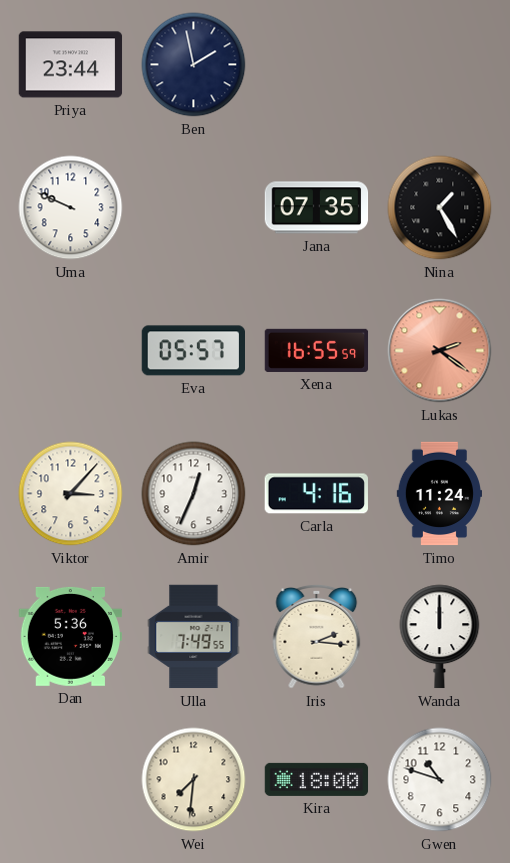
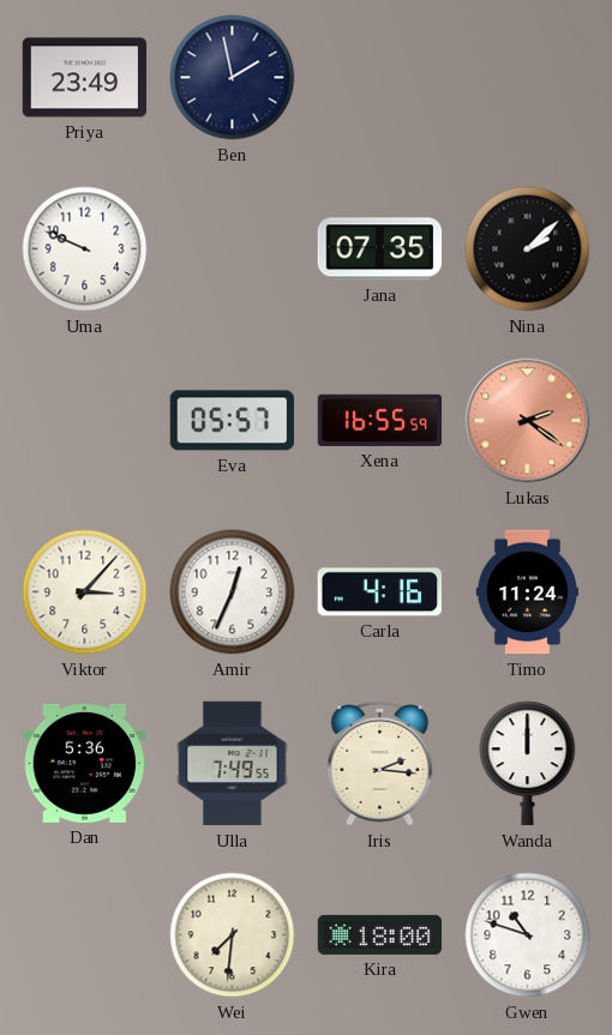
Priya: 23:44 -> 23:49 (85, 78)
Nina: 1:25 -> 2:08 (528, 249)
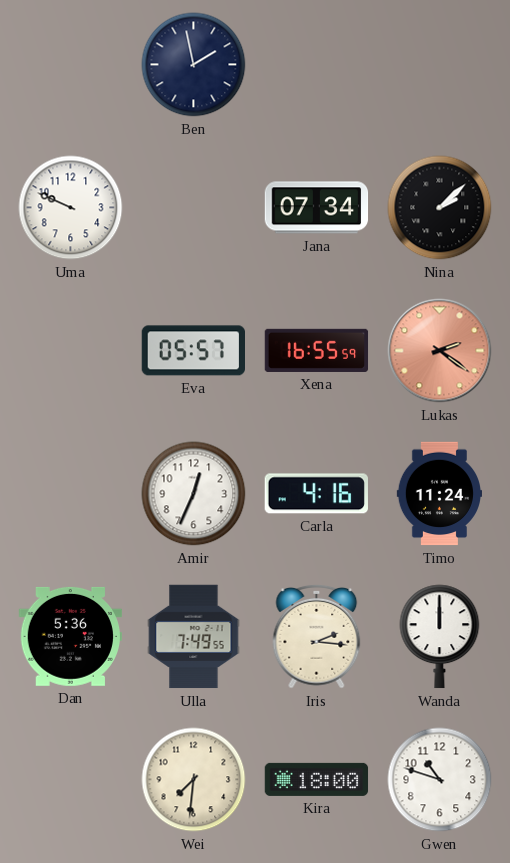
Priya: 23:49 -> none (85, 78)
Jana: 07:35 -> 07:34 (317, 208)
Viktor: 3:07 -> none (85, 592)
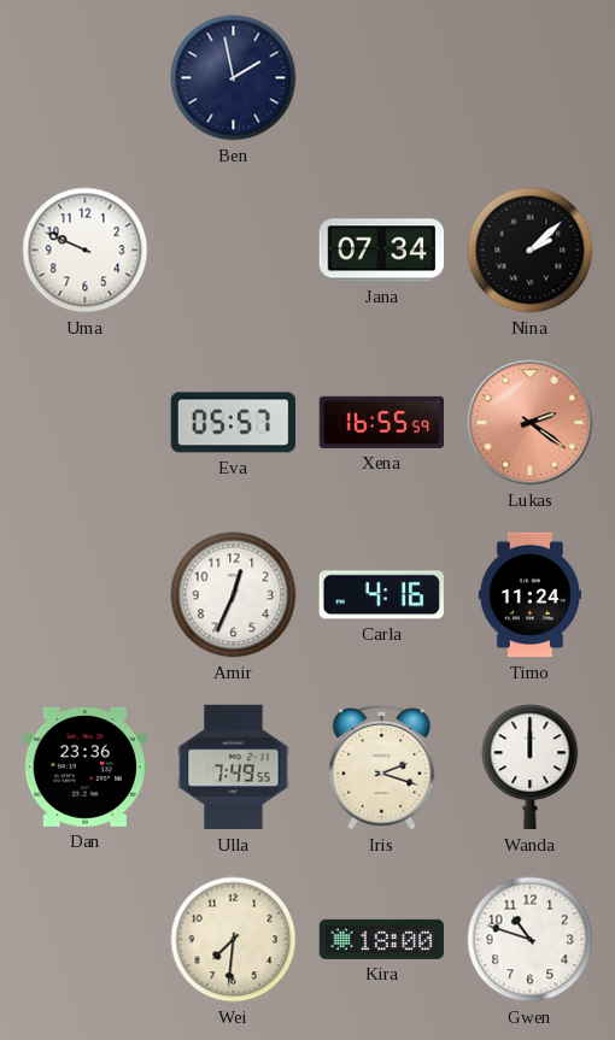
Dan: 5:36 -> 23:36 (84, 766)
Iris: 2:16 -> 2:18 (382, 766)
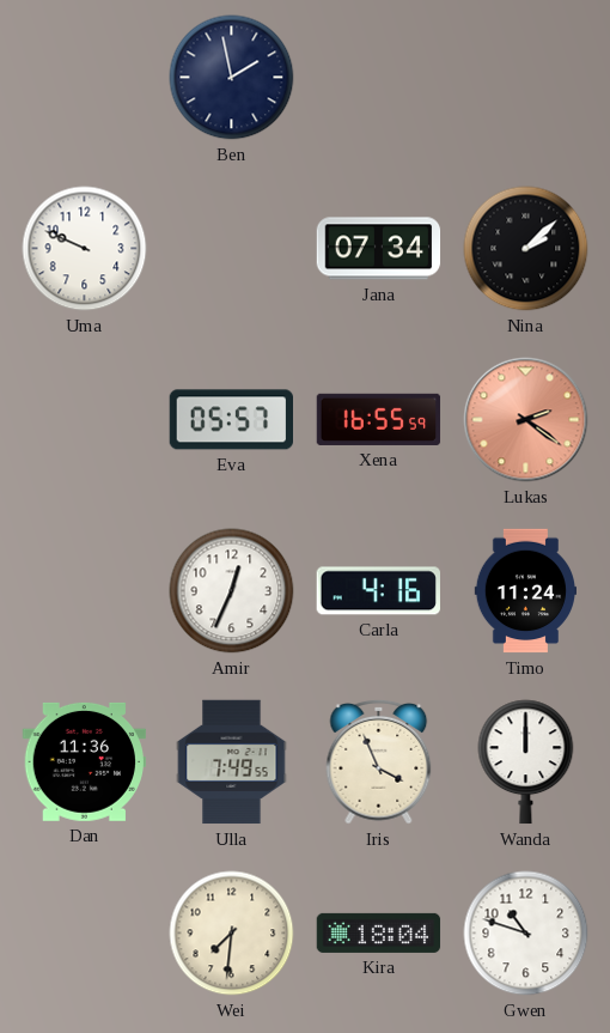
Dan: 23:36 -> 11:36 (84, 761)
Iris: 2:18 -> 3:56 (379, 761)
Kira: 18:00 -> 18:04 (379, 932)
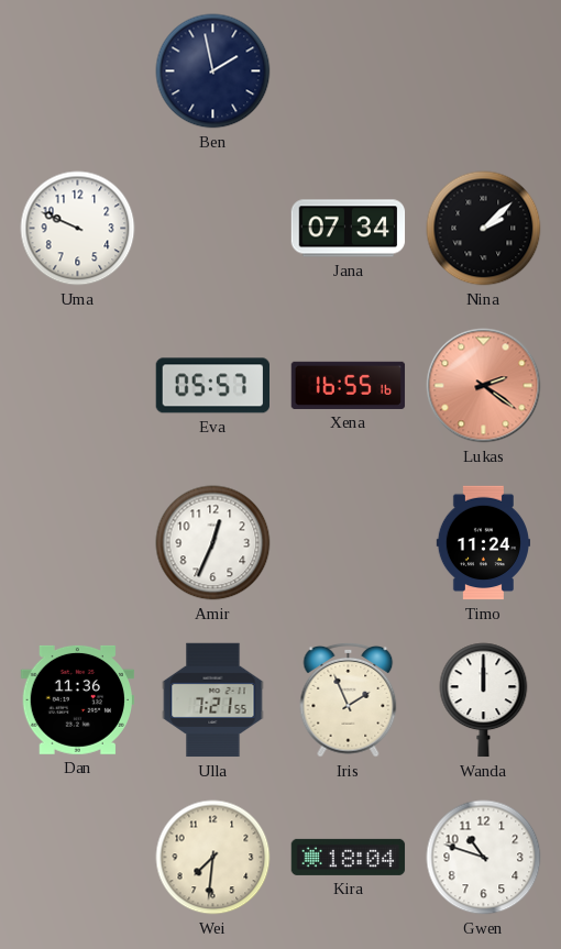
Xena: 16:55:59 -> 16:55:16 (349, 385)
Carla: 4:16 -> none (378, 591)
Ulla: 7:49 -> 7:21 (213, 700)
Iris: 3:56 -> 1:56 (349, 699)
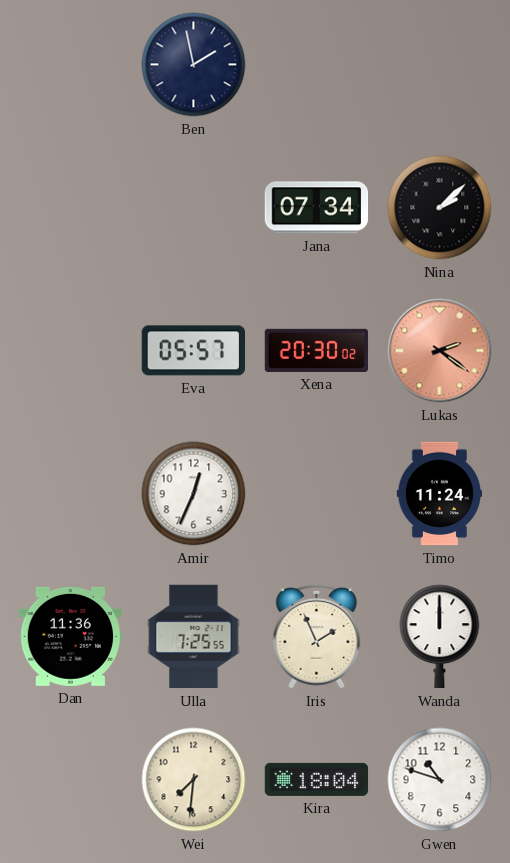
Uma: 9:49 -> none (78, 229)
Xena: 16:55 -> 20:30 (317, 350)
Ulla: 7:21 -> 7:25 (194, 637)
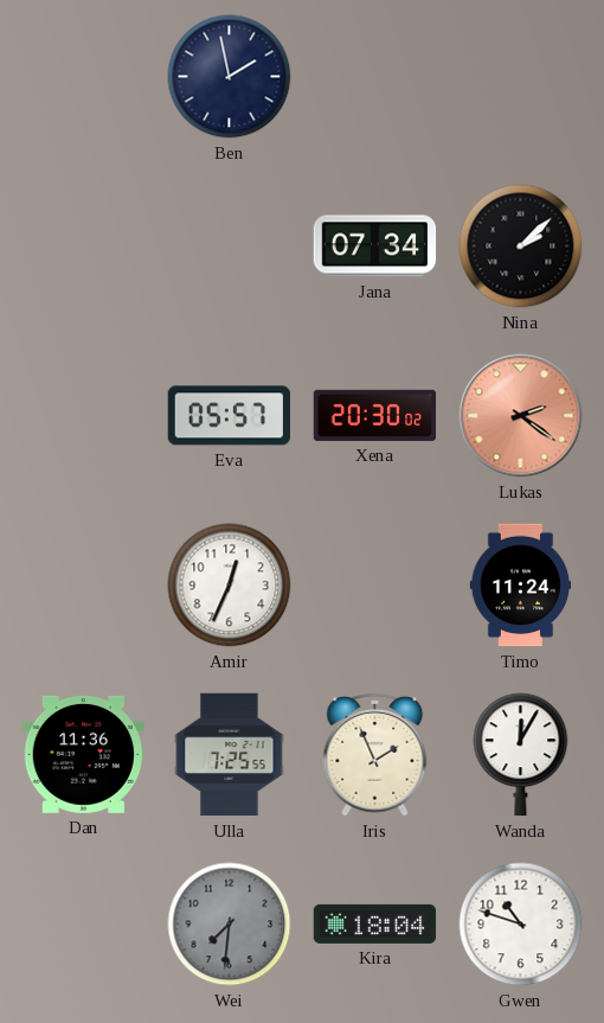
Wanda: 12:00 -> 12:05 (521, 755)
Wei dial: cream -> grey (230, 925)
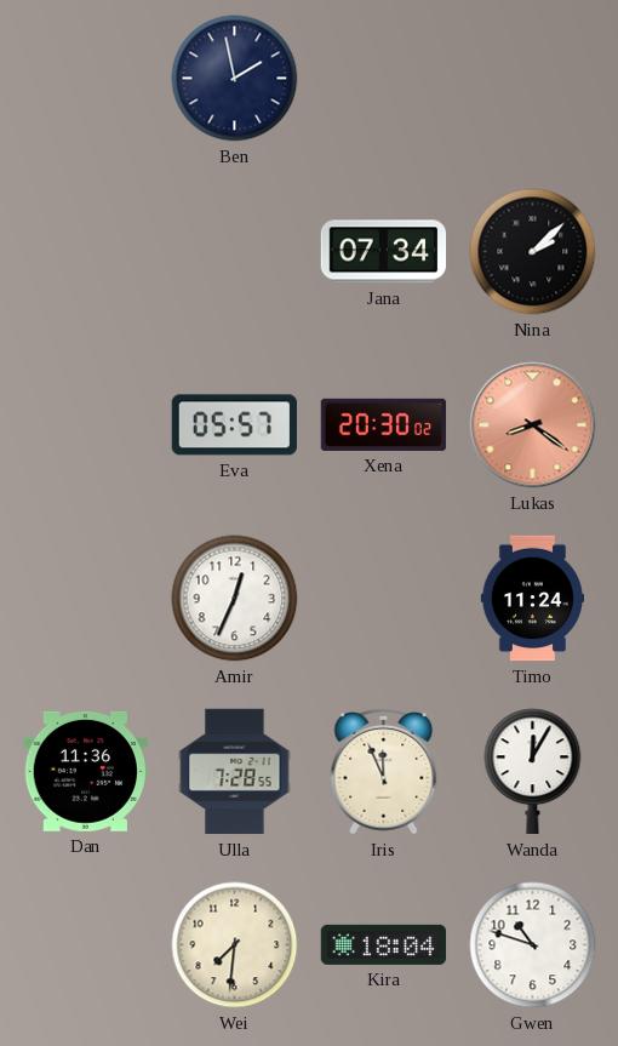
Lukas: 2:21 -> 8:21 (533, 425)
Ulla: 7:25 -> 7:28 (235, 772)
Iris: 1:56 -> 11:56 (384, 771)
Wei dial: grey -> cream (235, 945)
